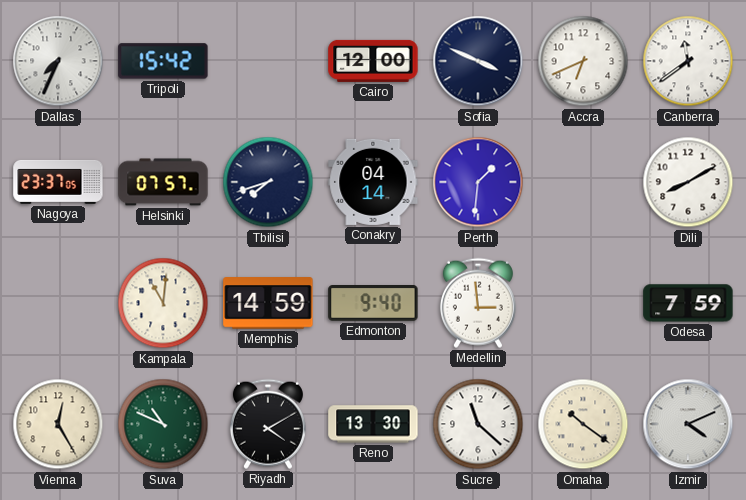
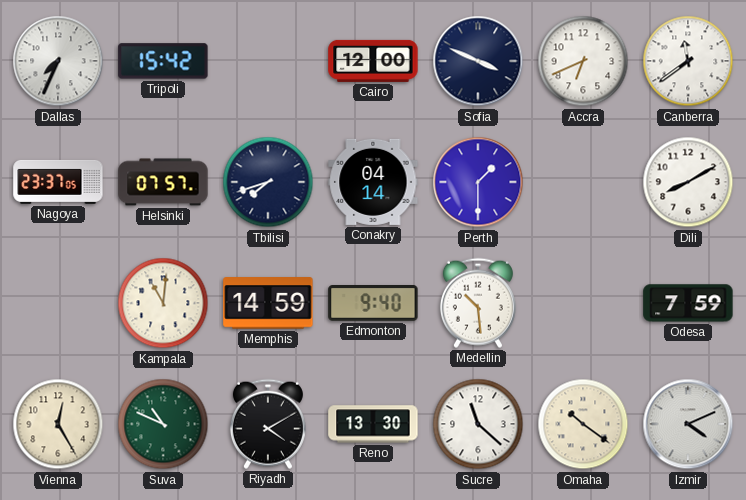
Perth: 1:31 -> 1:30 (478, 182)
Medellin: 2:59 -> 10:29 (478, 303)
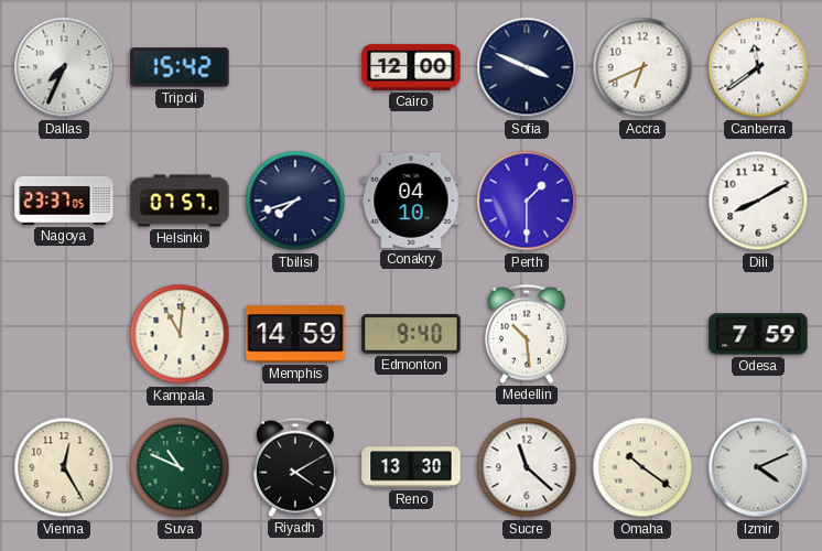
Conakry: 04:14 -> 04:10 (411, 201)
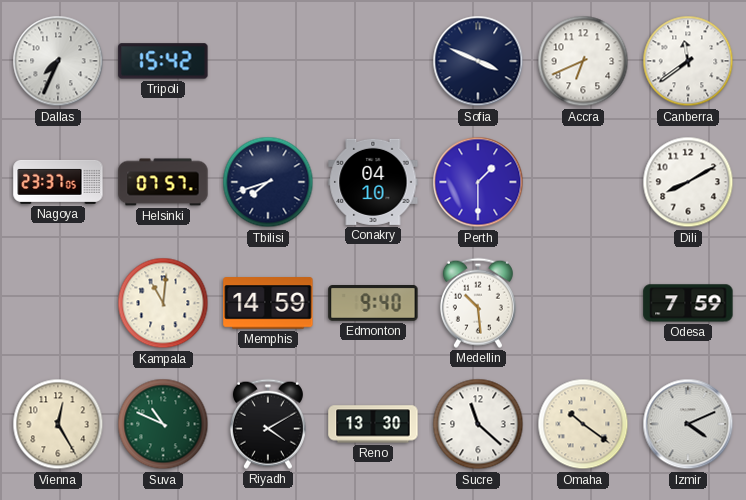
Cairo: 12:00 -> none (411, 67)
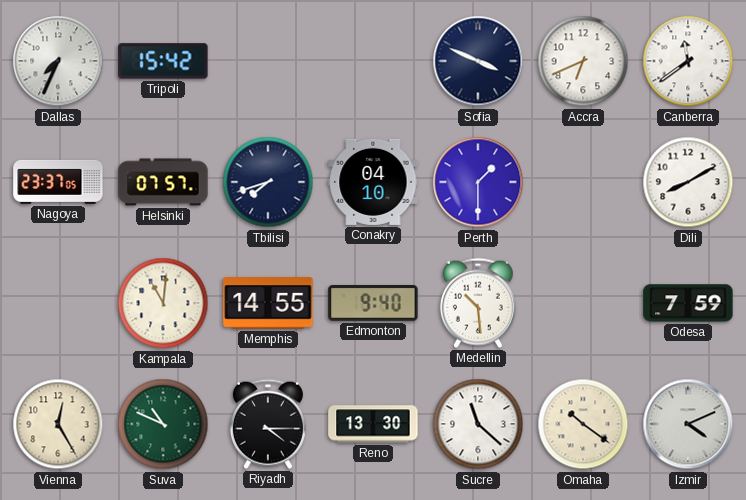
Memphis: 14:59 -> 14:55 (268, 303)
Riyadh: 4:10 -> 4:15 (268, 424)
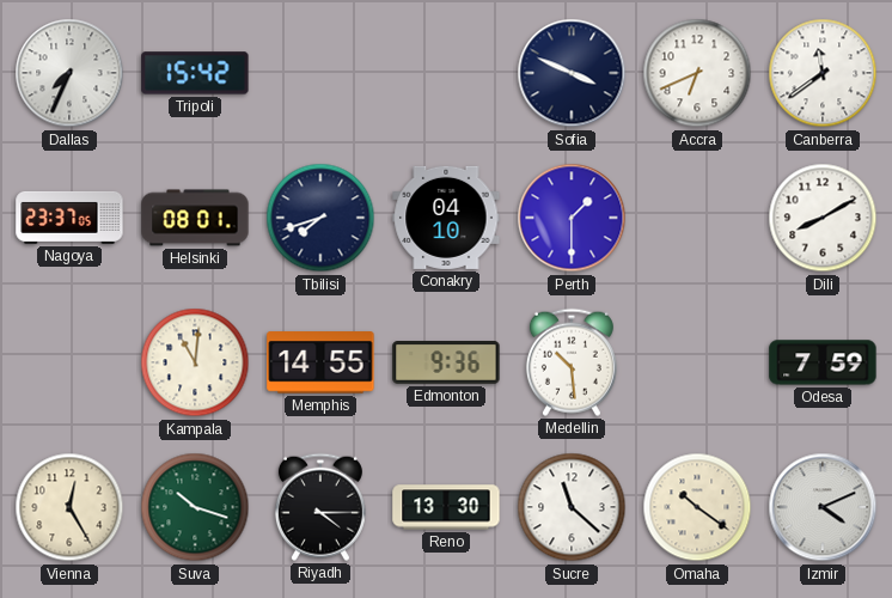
Helsinki: 07:57 -> 08:01 (195, 218)
Edmonton: 9:40 -> 9:36 (446, 364)
Suva: 10:49 -> 10:18 (195, 507)
